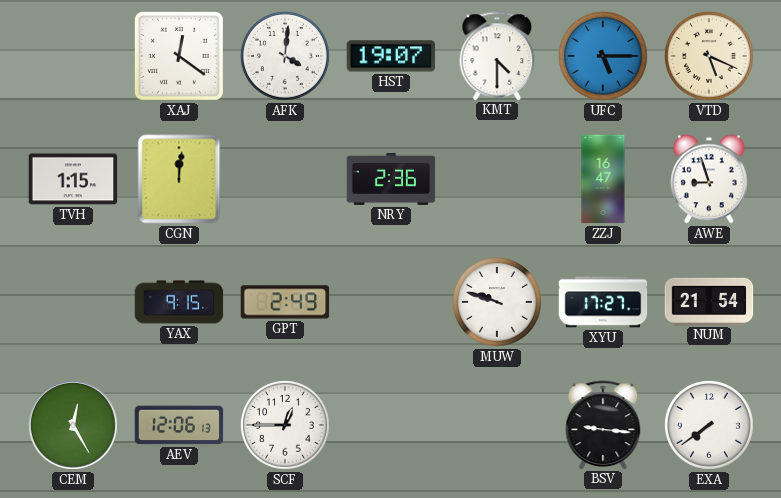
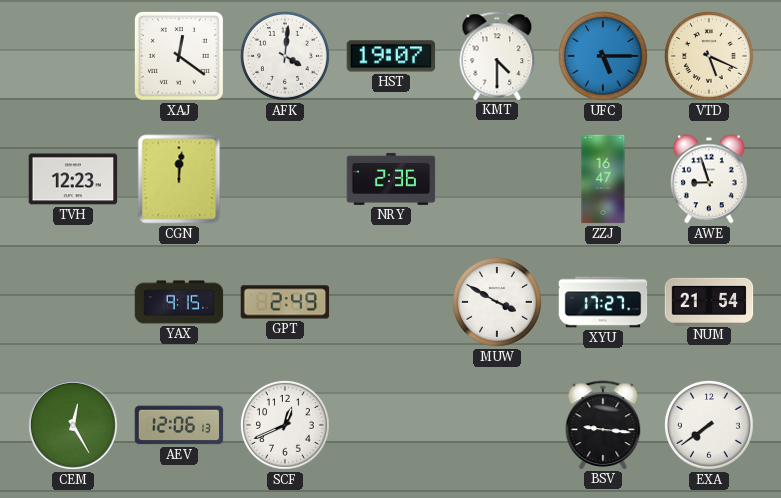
TVH: 1:15 -> 12:23 (73, 179)
MUW: 9:48 -> 3:50 (497, 302)
SCF: 12:45 -> 12:41 (285, 425)
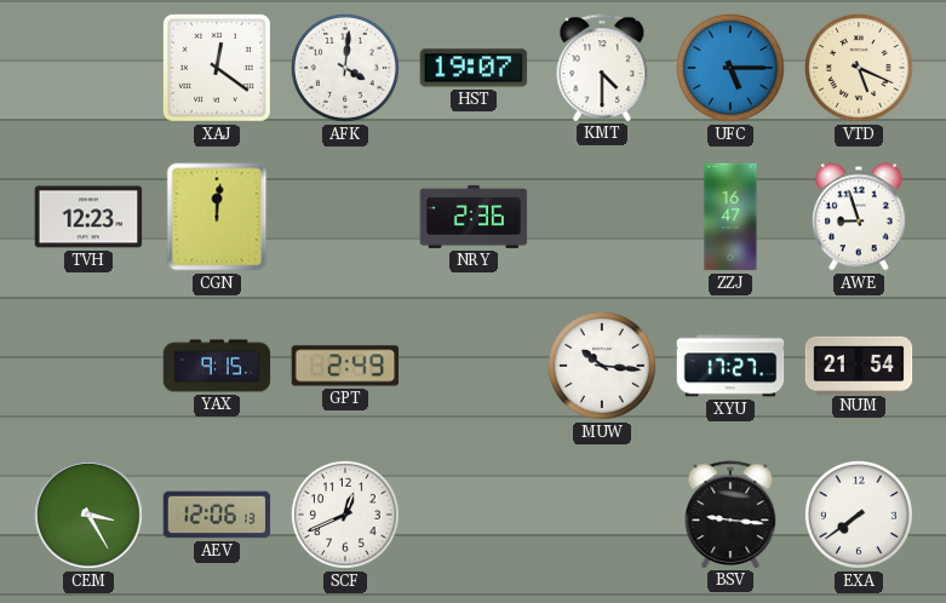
MUW: 3:50 -> 10:16 (602, 366)
CEM: 12:25 -> 3:25 (88, 515)
